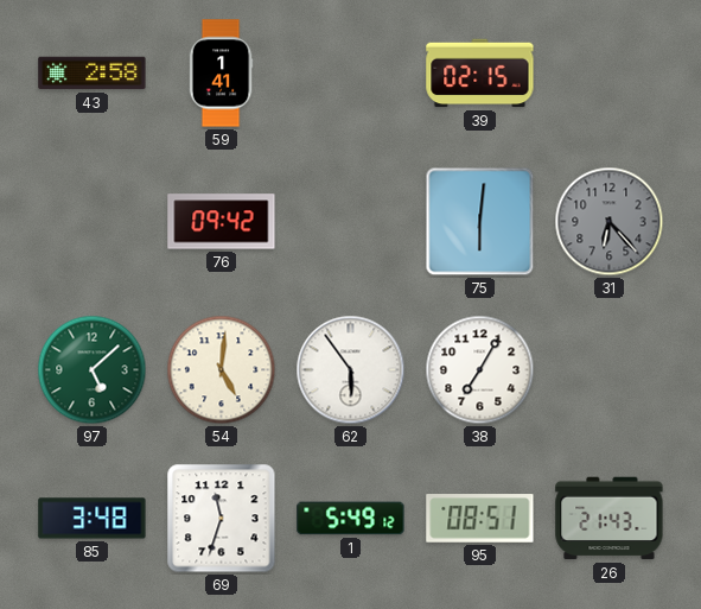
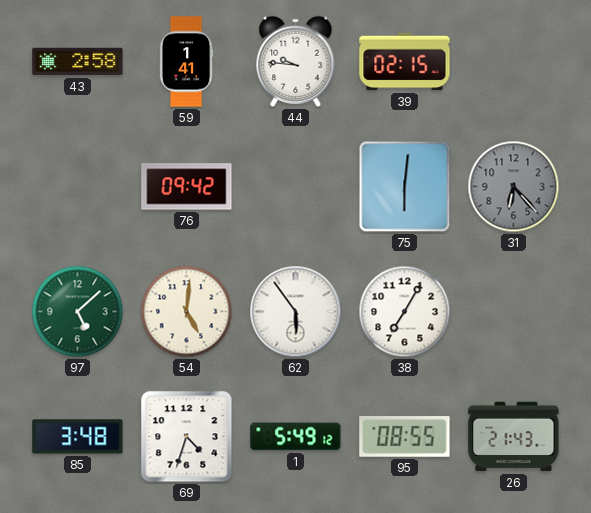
44: none -> 9:46 (296, 61)
69: 11:33 -> 4:33 (187, 437)
95: 08:51 -> 08:55 (405, 437)
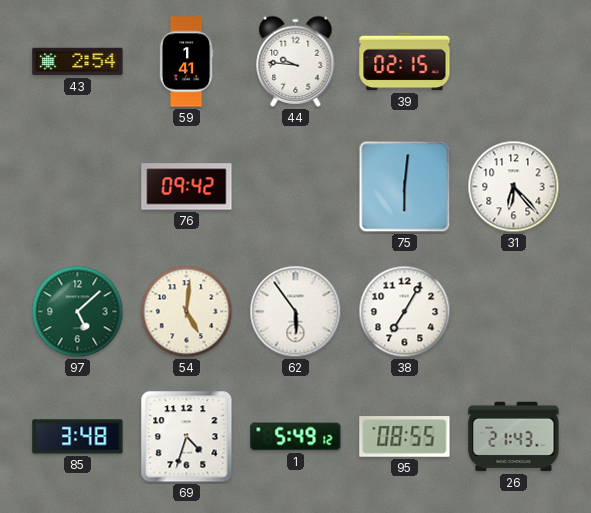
43: 2:58 -> 2:54 (78, 62)
31 dial: grey -> white (514, 187)
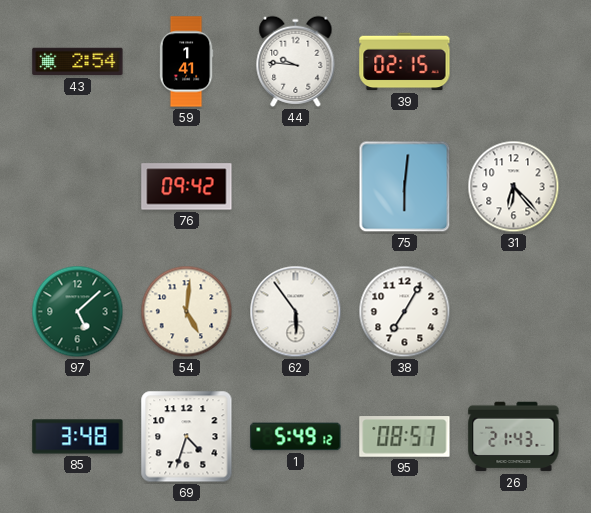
95: 08:55 -> 08:57 (405, 437)
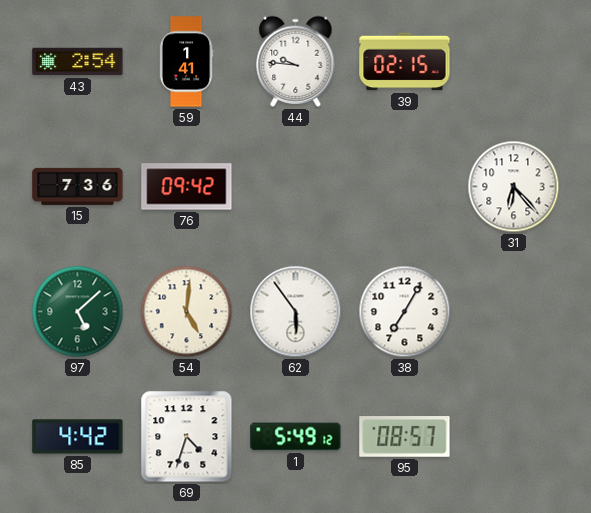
15: none -> 7:36 (78, 186)
75: 6:01 -> none (405, 187)
85: 3:48 -> 4:42 (78, 437)
26: 21:43 -> none (514, 437)
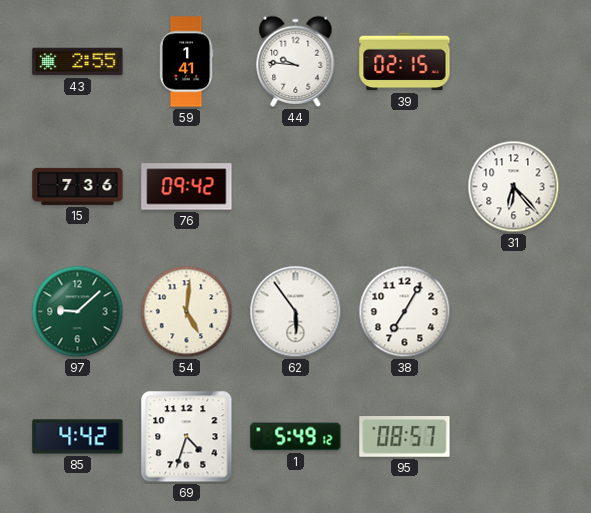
43: 2:54 -> 2:55 (78, 62)
97: 5:08 -> 9:08 (78, 312)
